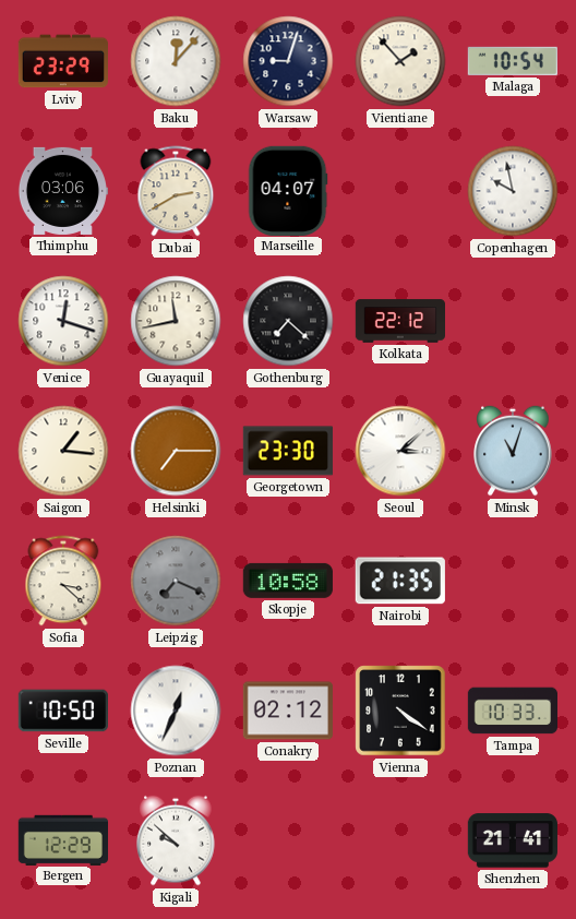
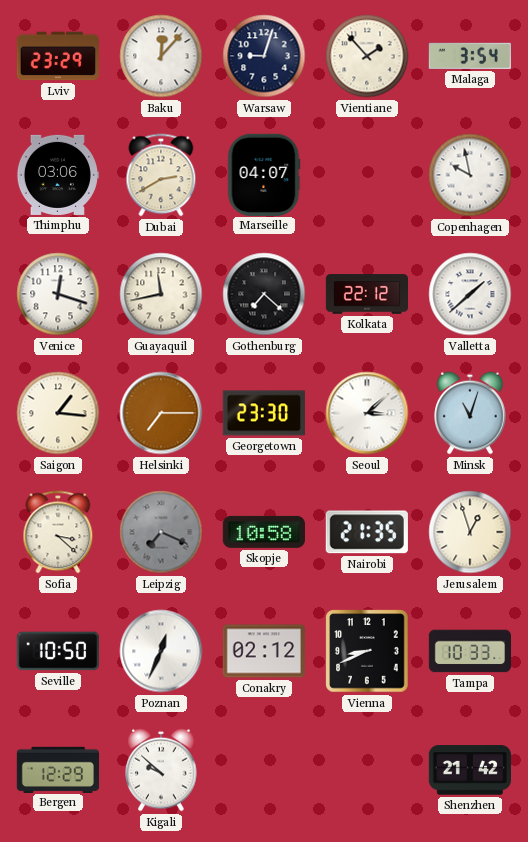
Malaga: 10:54 -> 3:54 (470, 56)
Valletta: none -> 1:38 (470, 294)
Jerusalem: none -> 12:57 (470, 532)
Vienna: 4:21 -> 8:41 (367, 651)
Shenzhen: 21:41 -> 21:42 (470, 770)
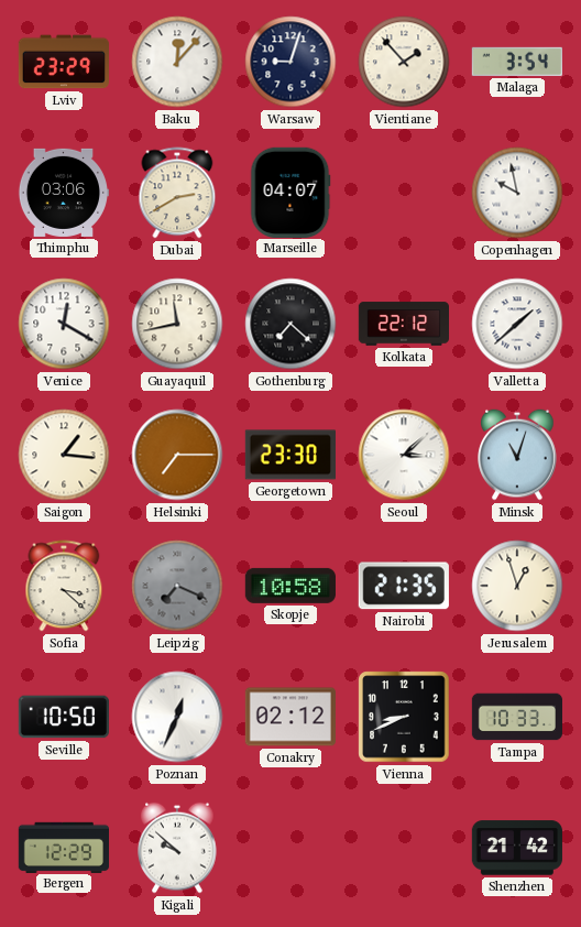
Venice: 12:18 -> 12:20 (64, 324)
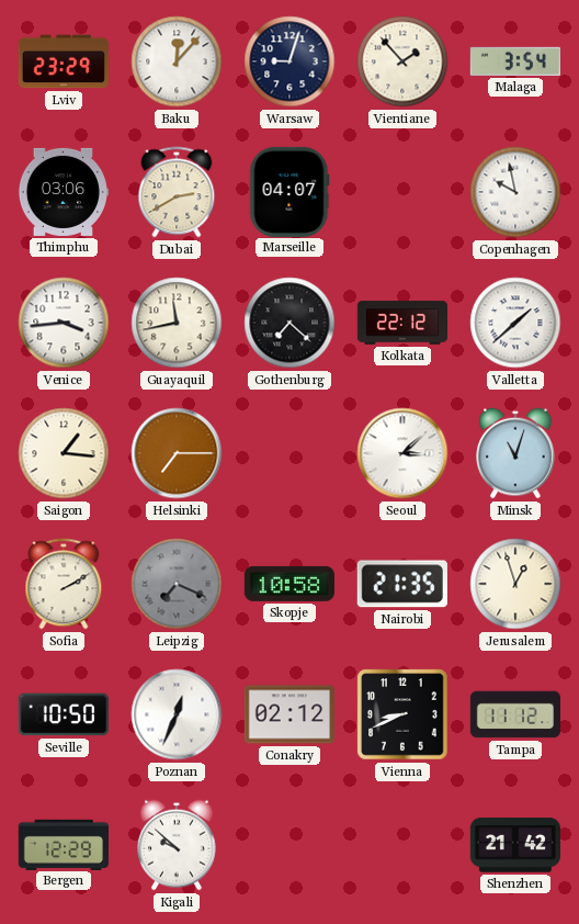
Venice: 12:20 -> 3:44 (64, 323)
Georgetown: 23:30 -> none (290, 455)
Sofia: 3:22 -> 2:10 (64, 584)
Tampa: 10:33 -> 11:12 (514, 714)
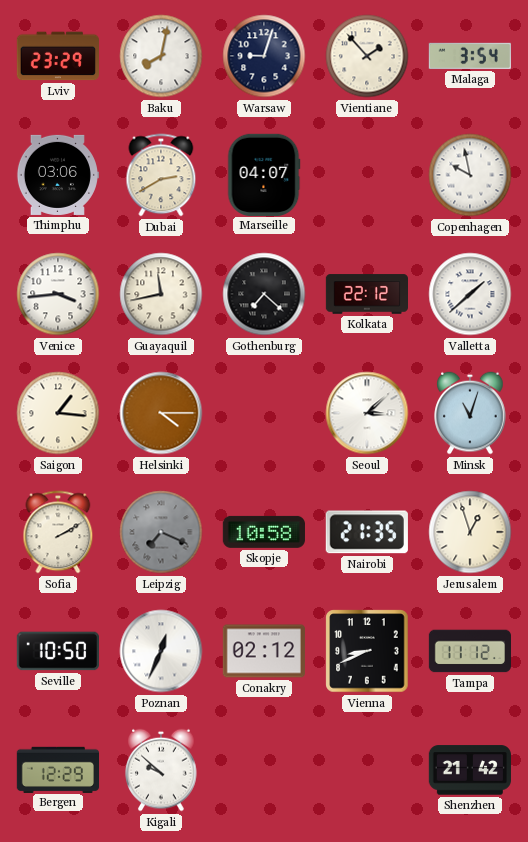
Baku: 12:07 -> 8:02 (161, 56)
Helsinki: 7:15 -> 4:15 (161, 413)
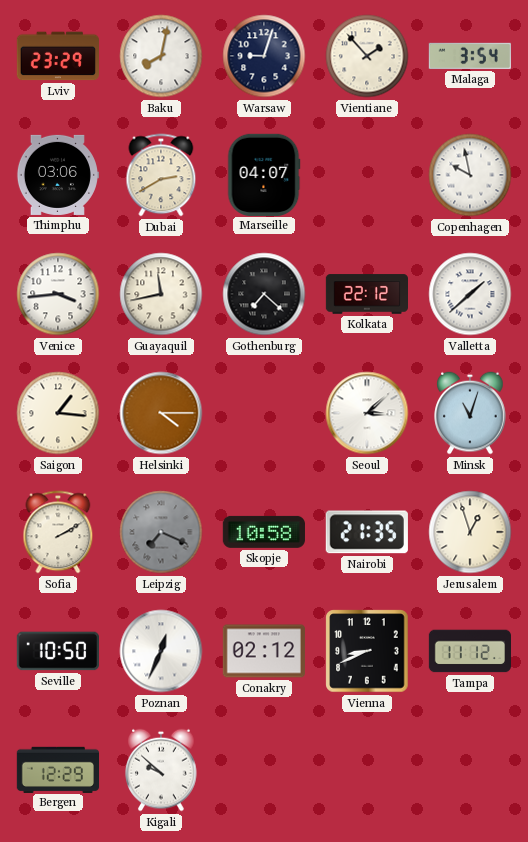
Shenzhen: 21:42 -> none (470, 770)
